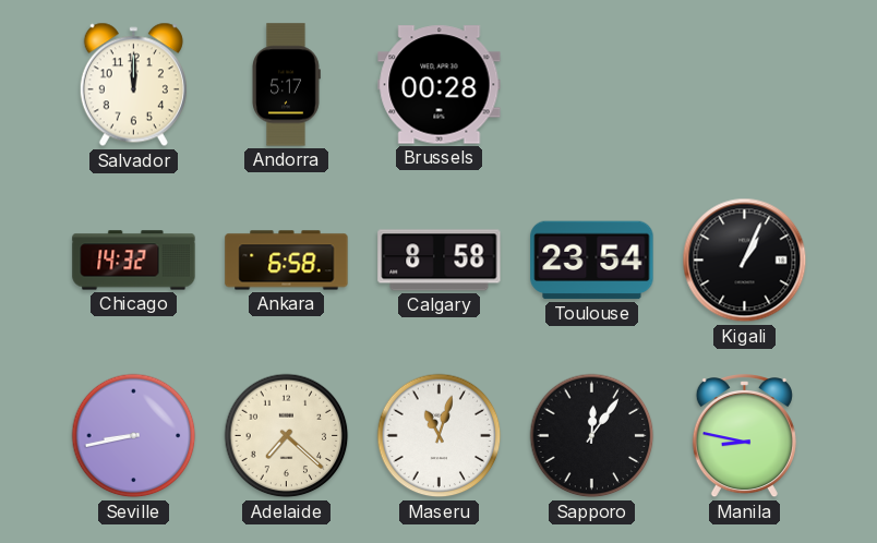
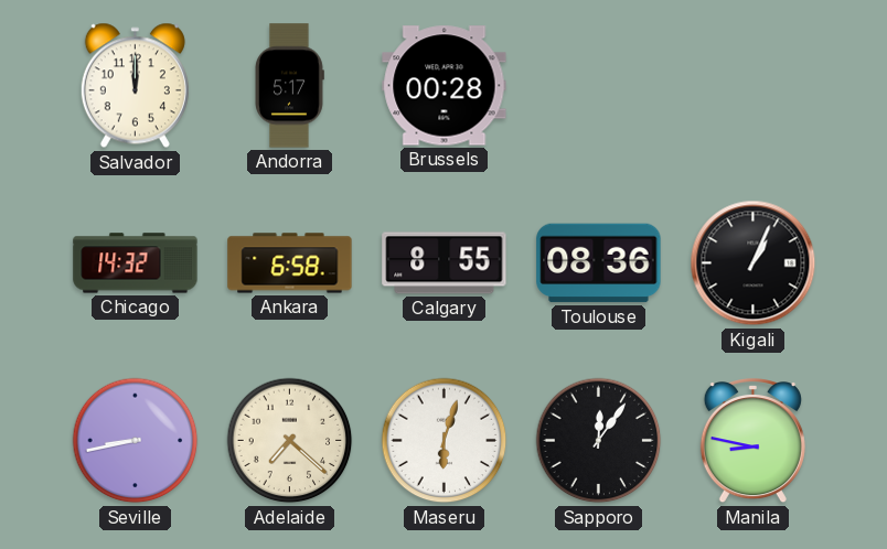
Calgary: 8:58 -> 8:55 (445, 263)
Toulouse: 23:54 -> 08:36 (599, 263)
Maseru: 11:03 -> 6:03 (445, 441)
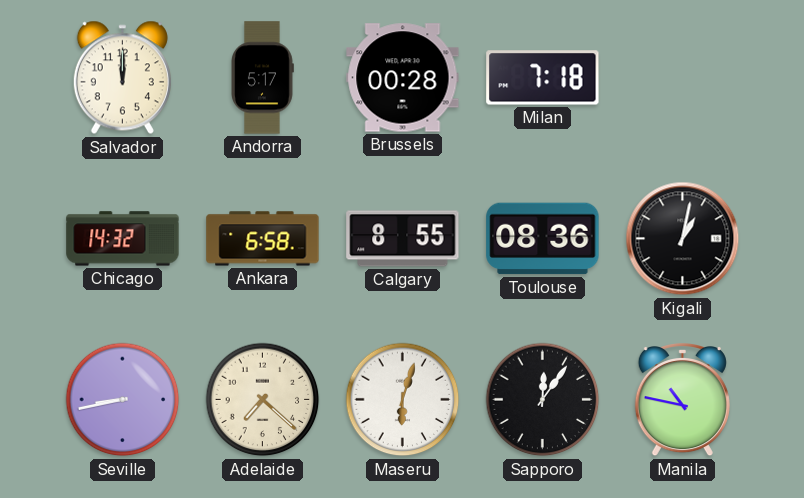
Milan: none -> 7:18 (543, 78)
Kigali: 1:04 -> 1:02 (683, 239)
Manila: 8:47 -> 10:47 (682, 401)
